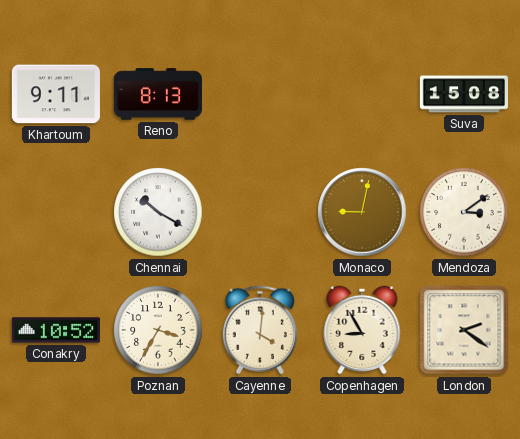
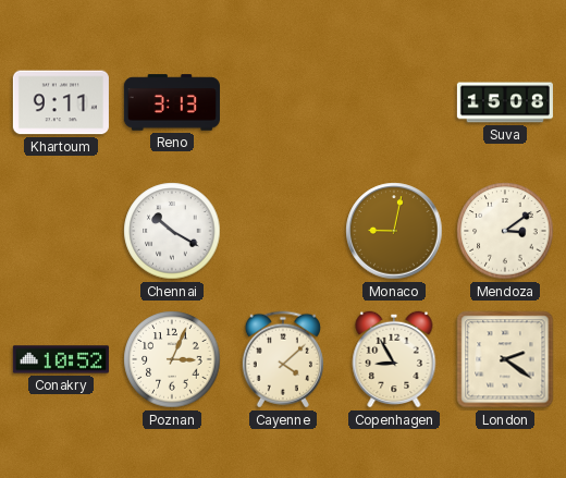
Reno: 8:13 -> 3:13 (172, 102)
Poznan: 3:35 -> 3:04 (172, 359)
Cayenne: 4:01 -> 4:08 (283, 359)
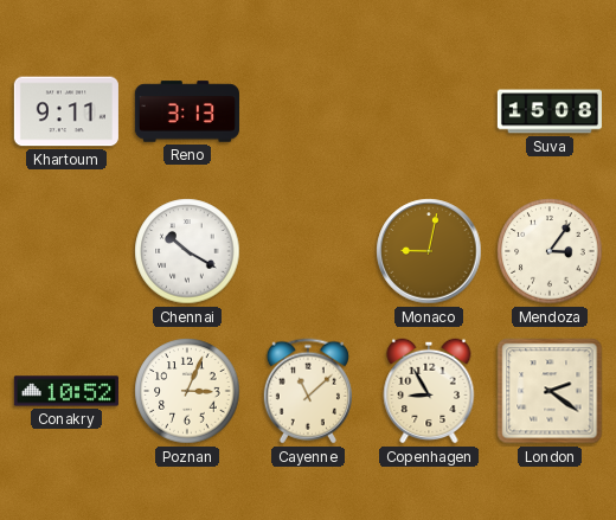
Mendoza: 3:09 -> 3:06 (550, 251)
Cayenne: 4:08 -> 11:08 (308, 391)
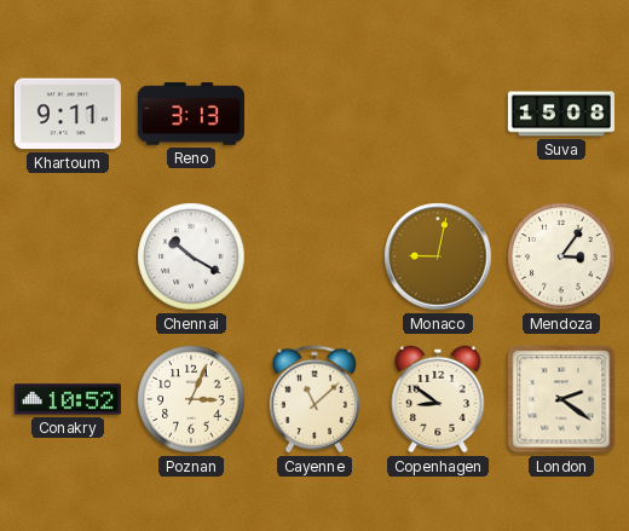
Copenhagen: 8:55 -> 8:51 (438, 399)
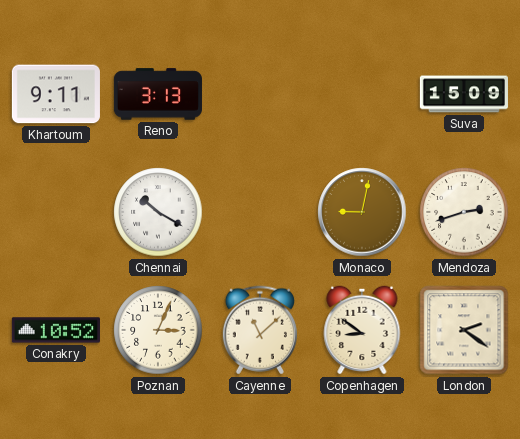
Suva: 15:08 -> 15:09 (464, 94)
Mendoza: 3:06 -> 2:42 (464, 212)
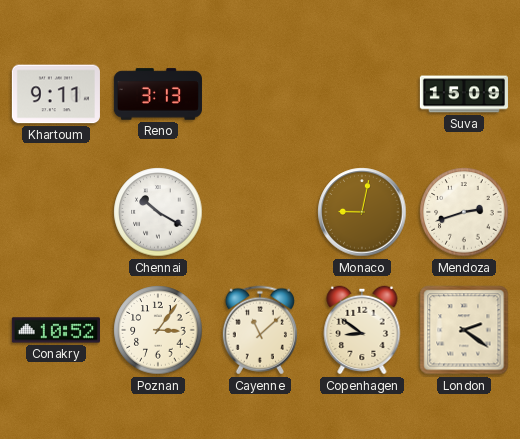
Poznan: 3:04 -> 3:06 (158, 330)
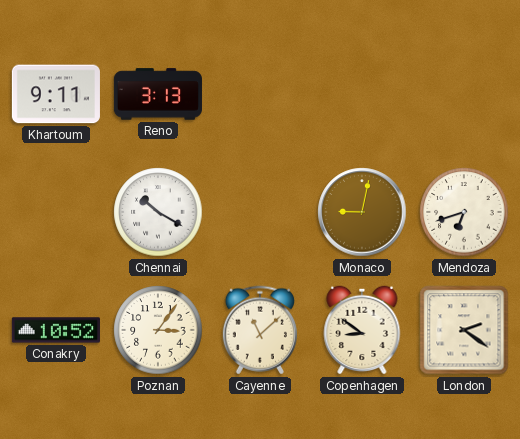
Suva: 15:09 -> none (464, 94)
Mendoza: 2:42 -> 6:42 (464, 212)
